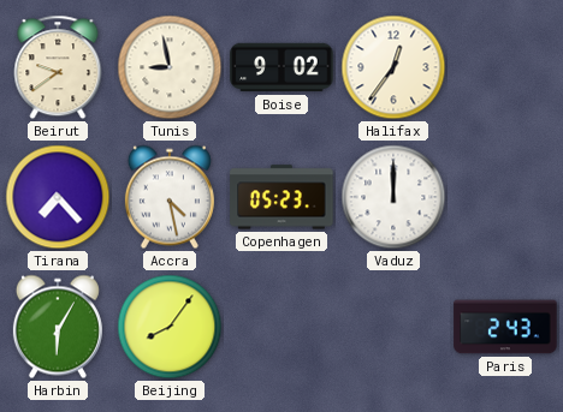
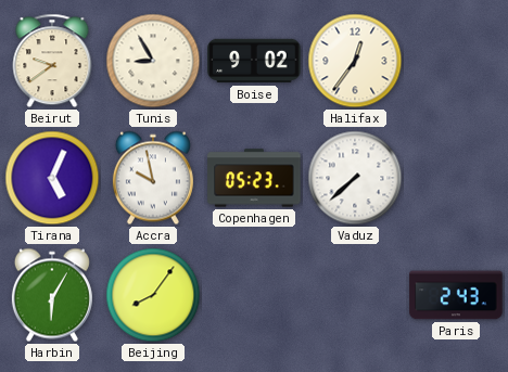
Tunis: 8:58 -> 8:55 (153, 61)
Tirana: 7:23 -> 5:04 (52, 178)
Accra: 4:28 -> 9:58 (153, 178)
Vaduz: 12:00 -> 7:38 (355, 178)
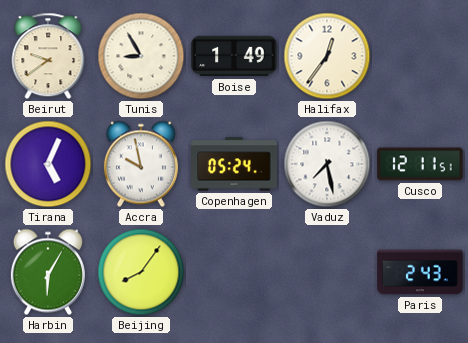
Boise: 9:02 -> 1:49 (234, 56)
Copenhagen: 05:23 -> 05:24 (234, 164)
Vaduz: 7:38 -> 7:28 (327, 164)
Cusco: none -> 12:11 (420, 164)
